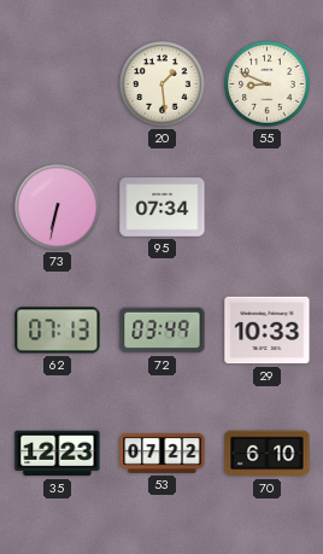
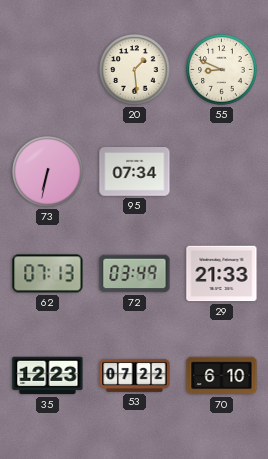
29: 10:33 -> 21:33 (222, 274)
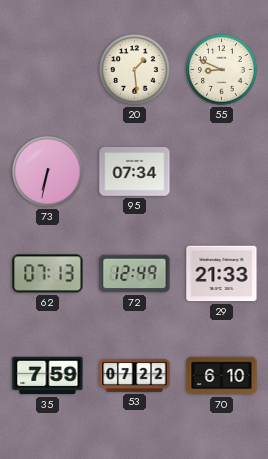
72: 03:49 -> 12:49 (135, 274)
35: 12:23 -> 7:59 (48, 376)
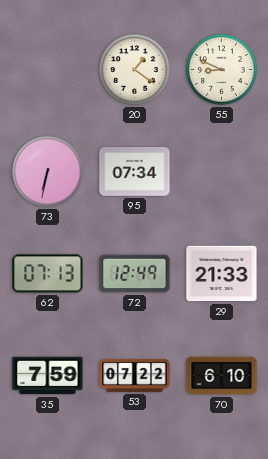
20: 1:29 -> 1:21 (135, 70)
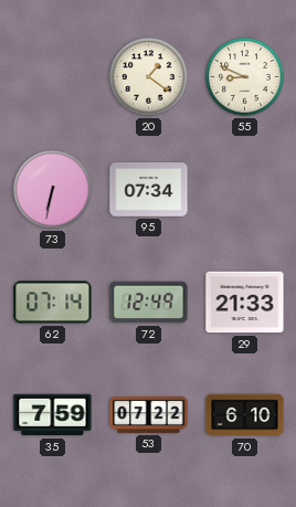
62: 07:13 -> 07:14 (53, 303)
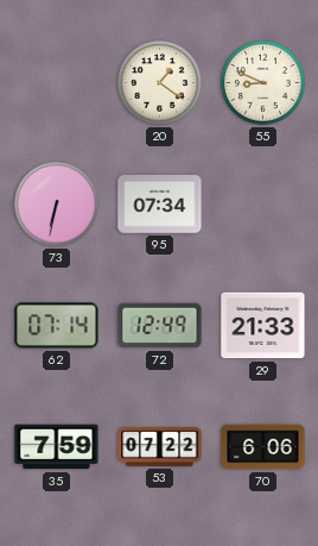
70: 6:10 -> 6:06 (263, 447)
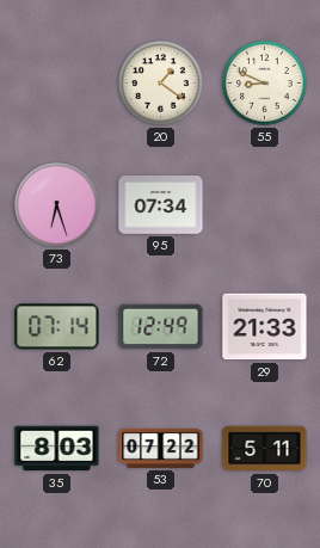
73: 6:32 -> 6:27 (57, 205)
35: 7:59 -> 8:03 (57, 449)
70: 6:06 -> 5:11 (265, 449)
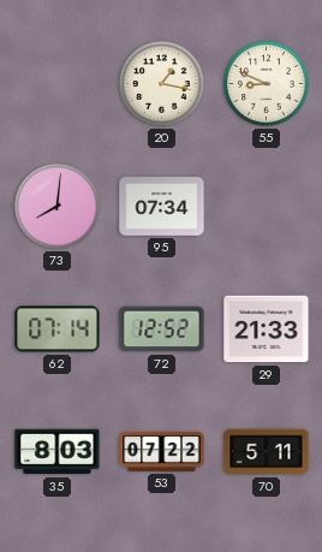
20: 1:21 -> 1:17 (162, 84)
73: 6:27 -> 8:01 (58, 207)
72: 12:49 -> 12:52 (162, 330)
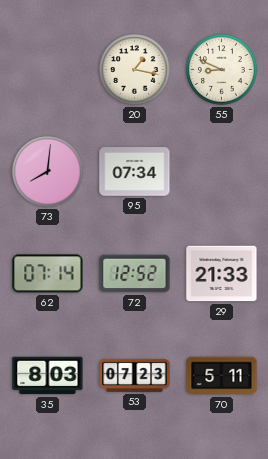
53: 07:22 -> 07:23 (135, 375)
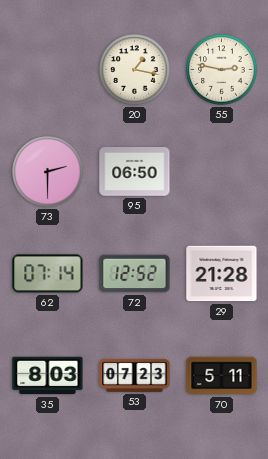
55: 8:49 -> 2:47 (222, 70)
73: 8:01 -> 2:30 (48, 172)
95: 07:34 -> 06:50 (135, 172)
29: 21:33 -> 21:28 (222, 274)
